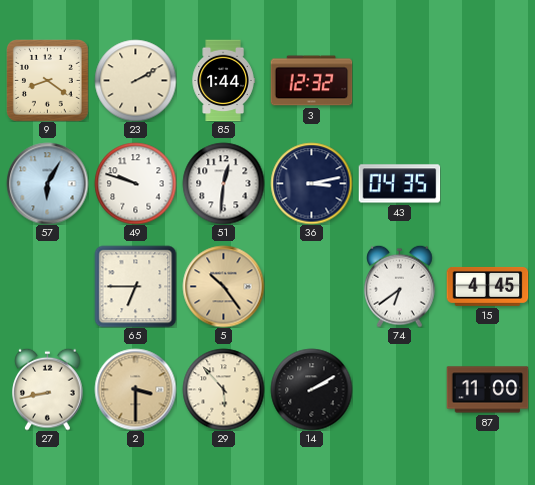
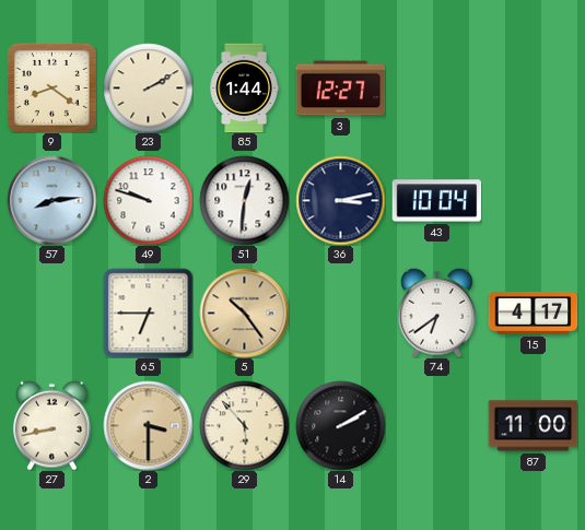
3: 12:32 -> 12:27 (340, 89)
57: 6:05 -> 8:14 (51, 200)
43: 04:35 -> 10:04 (436, 201)
15: 4:45 -> 4:17 (533, 313)
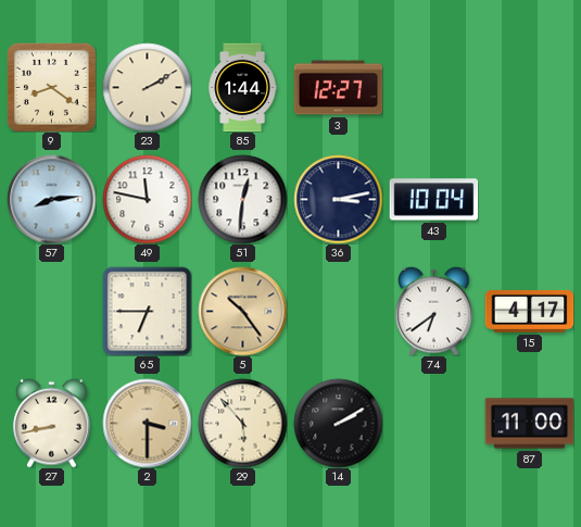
49: 9:48 -> 11:47 (147, 199)
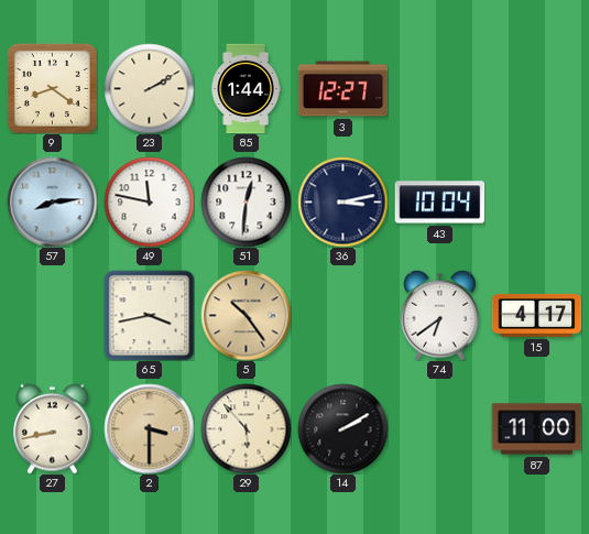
65: 6:45 -> 3:43 (149, 315)
